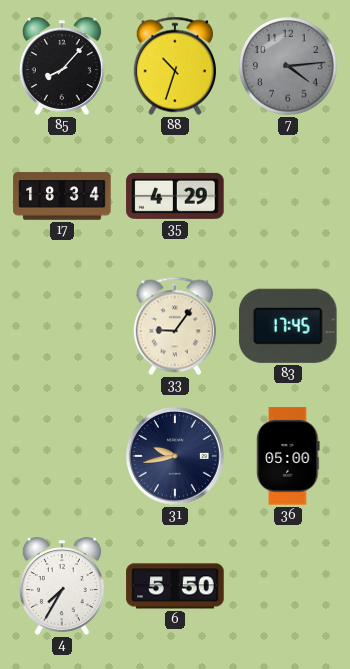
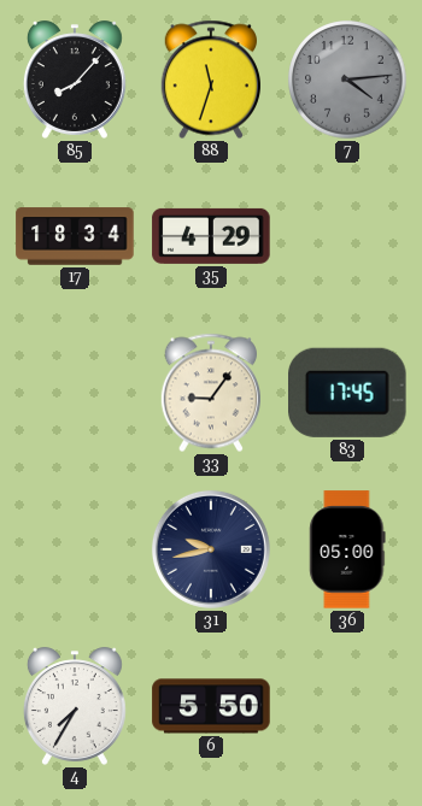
88: 10:33 -> 11:33 (210, 80)
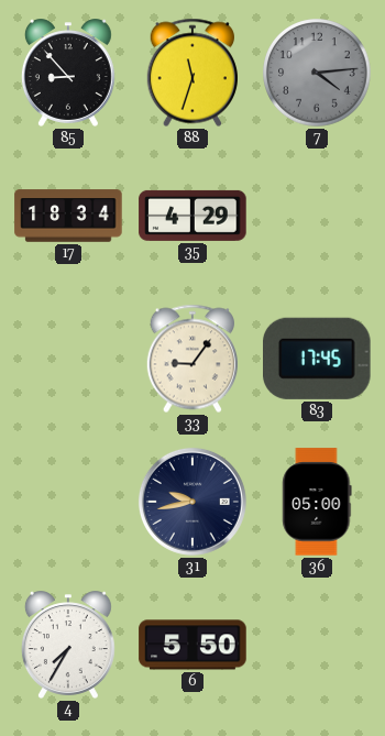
85: 8:07 -> 8:53 (68, 73)
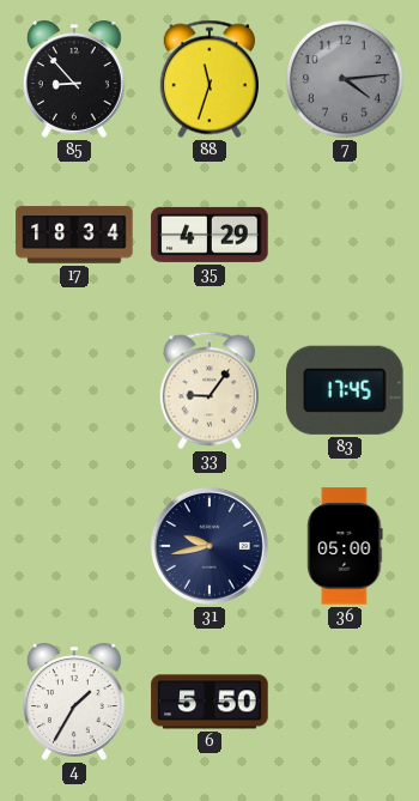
4: 7:35 -> 1:35 (74, 702)
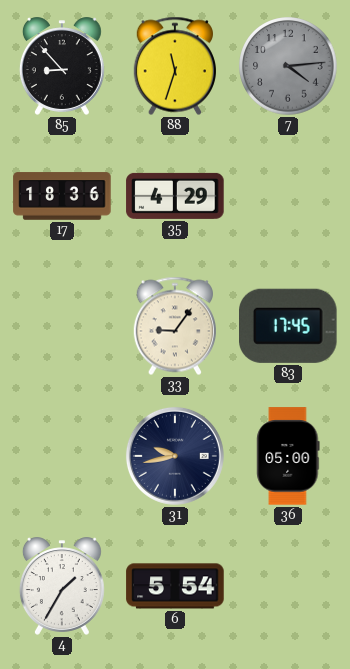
17: 18:34 -> 18:36 (62, 196)
6: 5:50 -> 5:54 (175, 586)
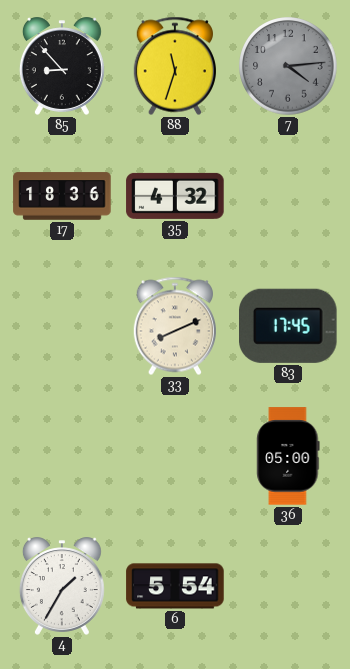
35: 4:29 -> 4:32 (175, 196)
33: 9:06 -> 8:11 (174, 326)
31: 9:43 -> none (175, 456)
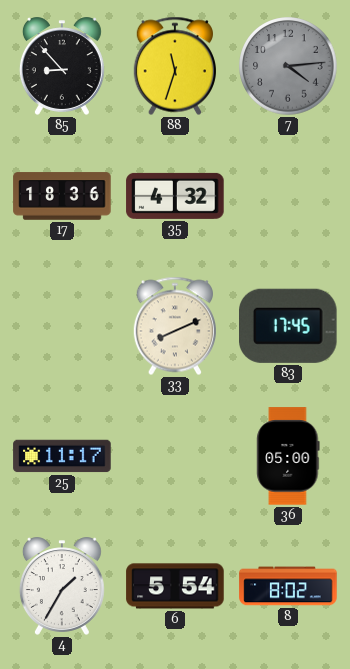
25: none -> 11:17 (62, 456)
8: none -> 8:02 (288, 586)
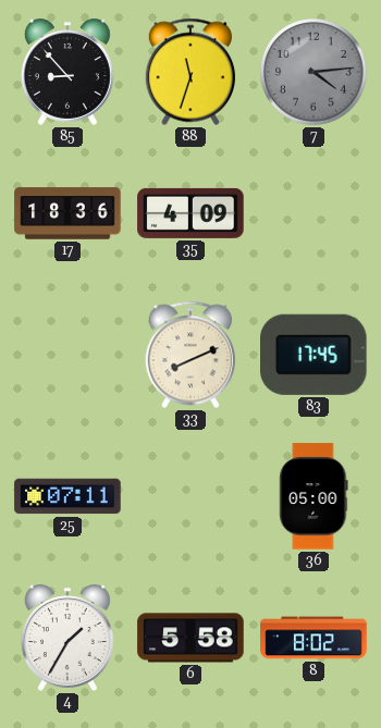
35: 4:32 -> 4:09 (190, 213)
25: 11:17 -> 07:11 (67, 496)
6: 5:54 -> 5:58 (190, 638)
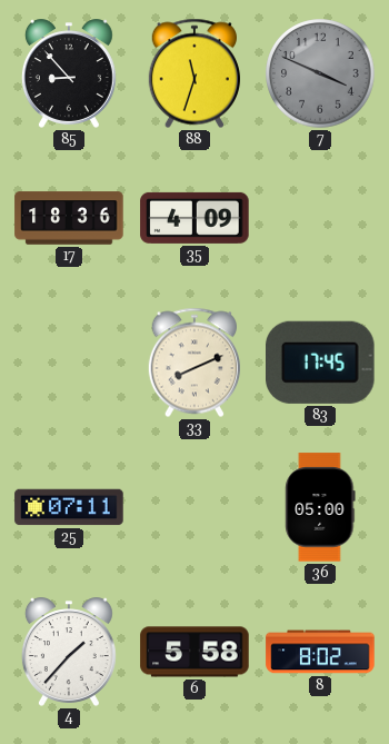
7: 4:14 -> 3:49 (320, 73)
4: 1:35 -> 1:37 (69, 652)
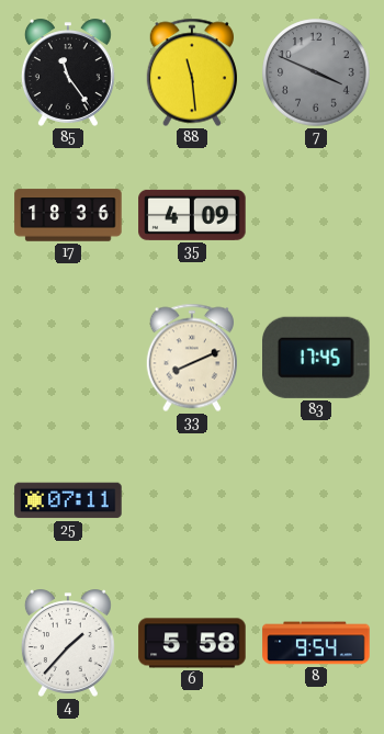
85: 8:53 -> 11:24 (68, 72)
88: 11:33 -> 11:29 (191, 72)
36: 05:00 -> none (320, 507)
8: 8:02 -> 9:54 (316, 643)
